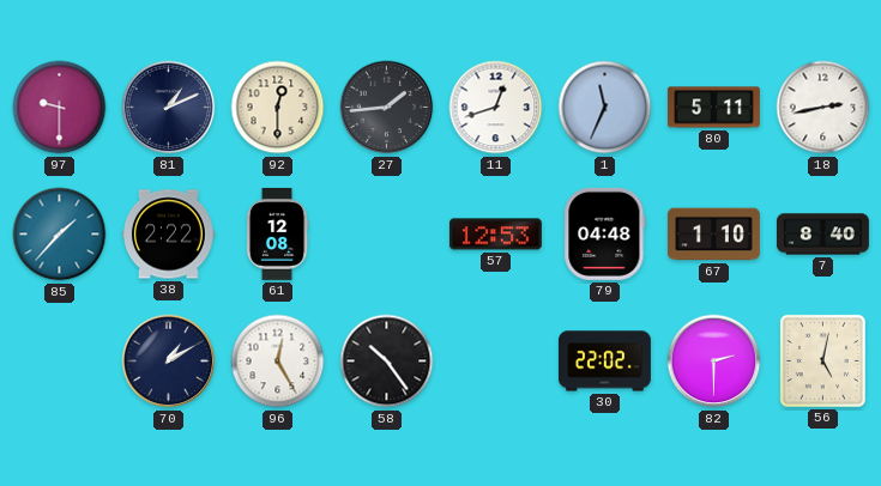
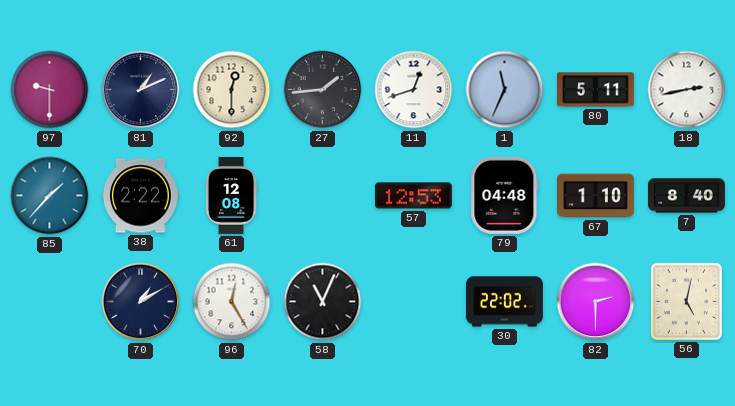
58: 10:24 -> 11:04 (323, 302)
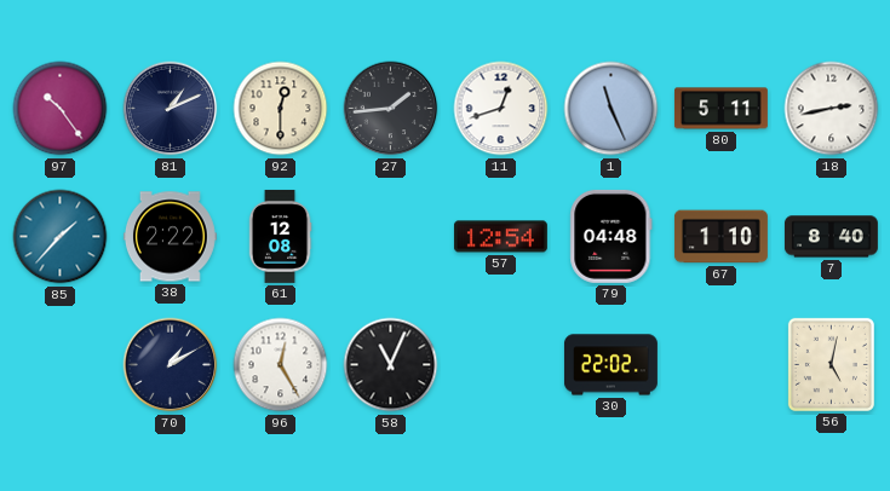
97: 9:30 -> 10:24 (61, 109)
1: 11:34 -> 11:26 (611, 109)
57: 12:53 -> 12:54 (500, 237)
82: 2:30 -> none (596, 302)
